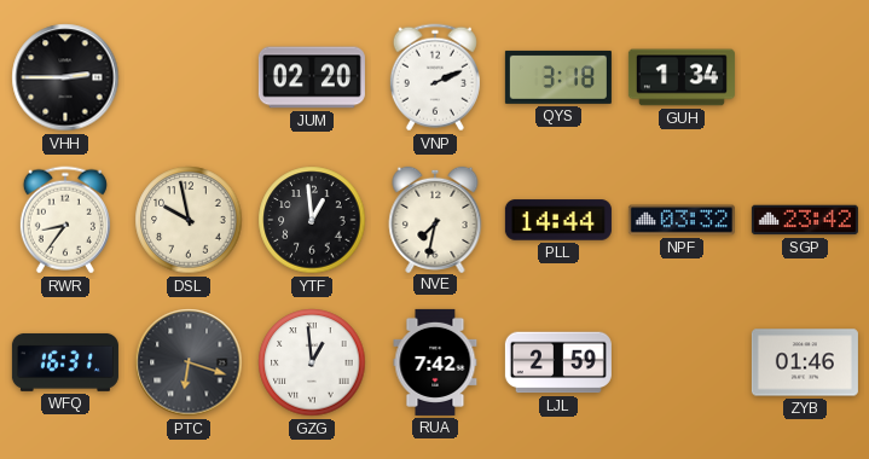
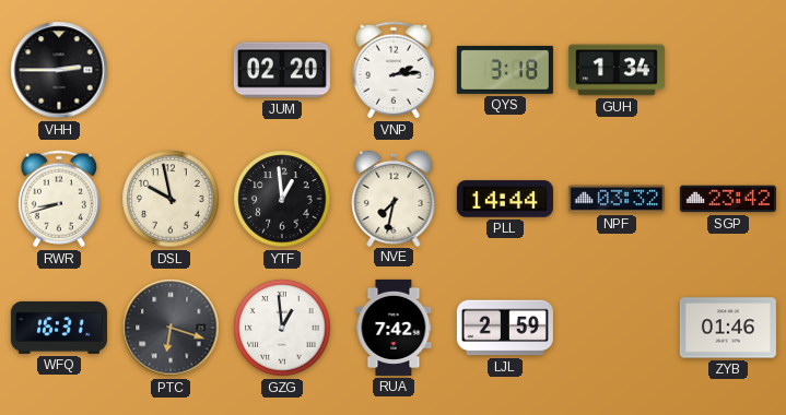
VNP: 2:11 -> 2:14 (394, 70)
RWR: 8:36 -> 8:42 (59, 199)
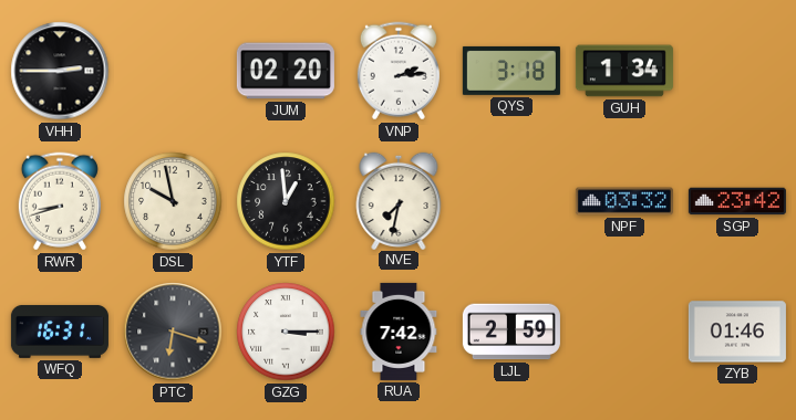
PLL: 14:44 -> none (505, 199)
GZG: 12:59 -> 3:15 (286, 332)
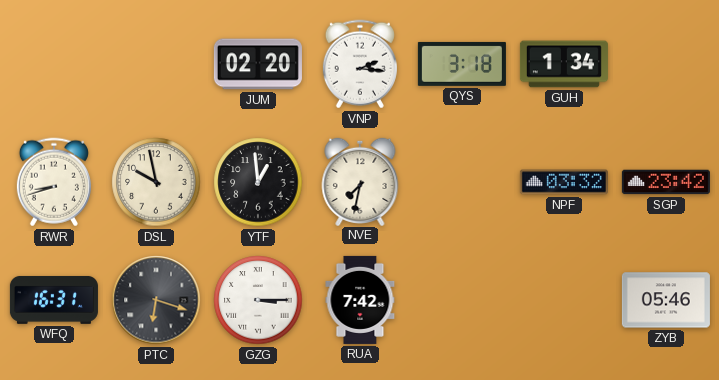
VHH: 2:45 -> none (60, 71)
VNP: 2:14 -> 2:16 (360, 64)
LJL: 2:59 -> none (511, 332)
ZYB: 01:46 -> 05:46 (666, 300)
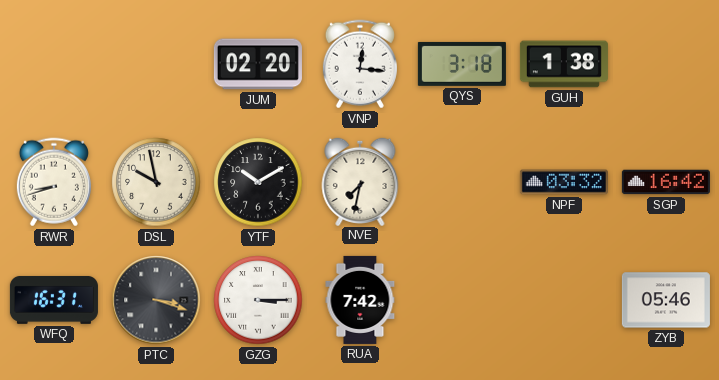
VNP: 2:16 -> 12:16 (360, 64)
GUH: 1:34 -> 1:38 (564, 64)
YTF: 12:59 -> 10:10 (258, 182)
SGP: 23:42 -> 16:42 (666, 182)
PTC: 6:18 -> 3:18 (156, 300)
